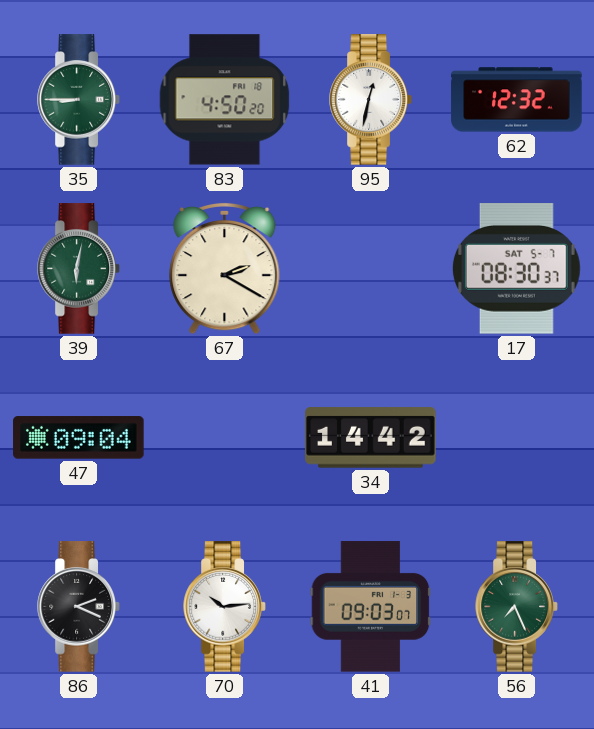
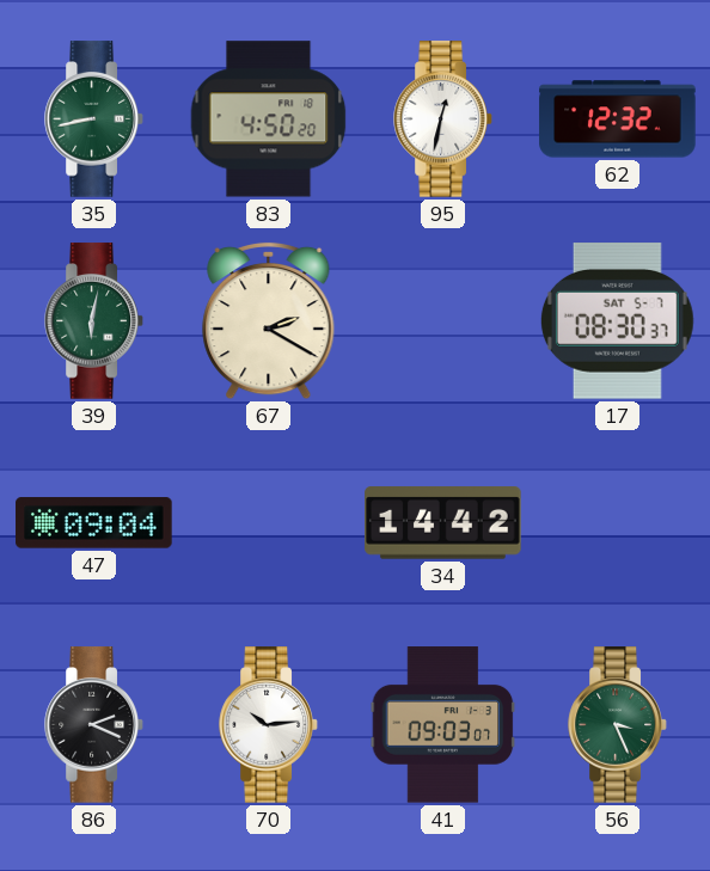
35: 8:45 -> 8:43 (94, 119)
56: 7:26 -> 3:26 (618, 725)
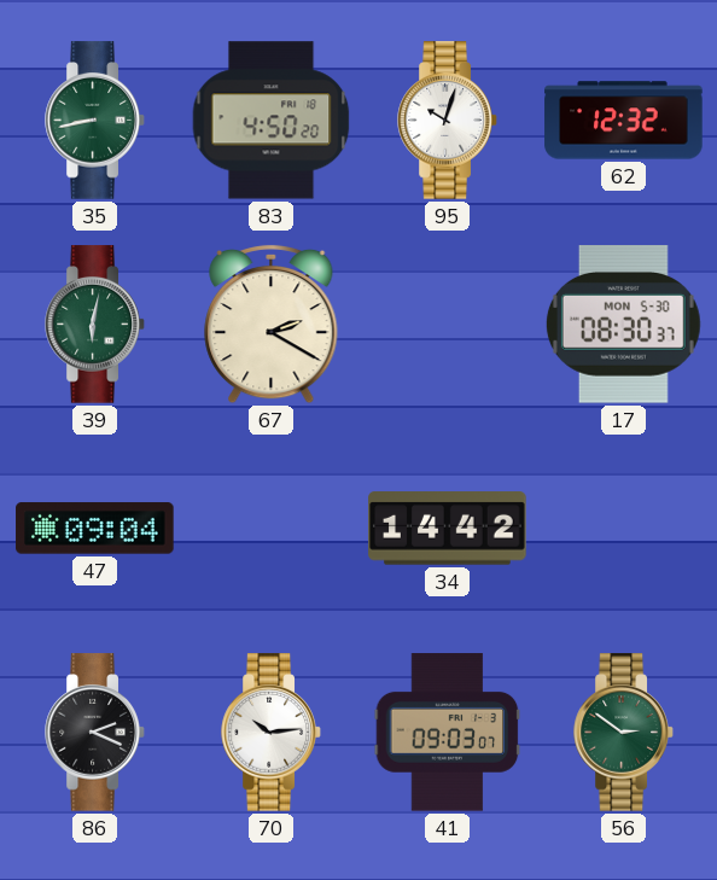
95: 12:32 -> 10:03 (448, 121)
17 date: SAT 5-7 -> MON 5-30 (623, 325)
56: 3:26 -> 2:51 (624, 733)
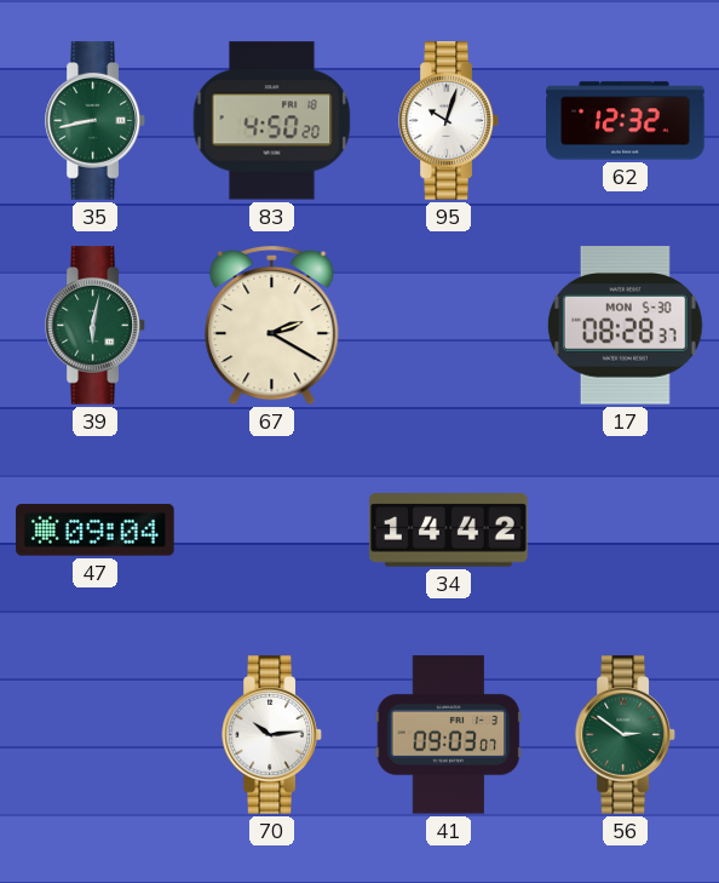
17: 08:30 -> 08:28 (625, 326)
86: 2:19 -> none (95, 733)
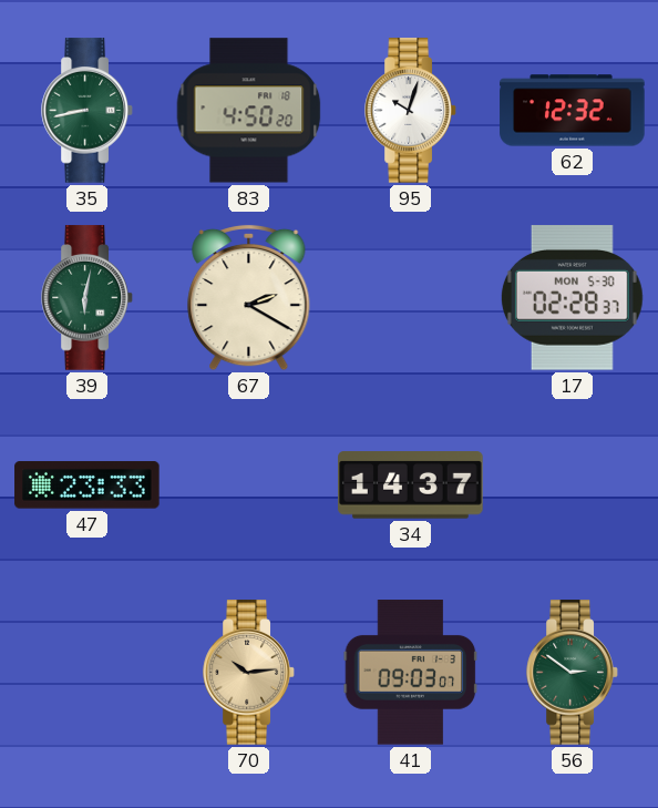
17: 08:28 -> 02:28 (572, 298)
47: 09:04 -> 23:33 (88, 485)
34: 14:42 -> 14:37 (411, 485)
70 dial: white -> champagne (249, 673)
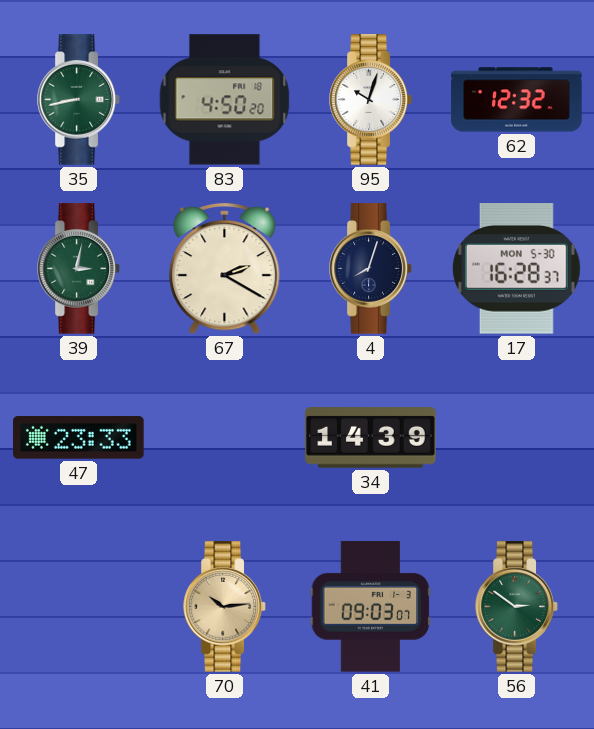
39: 6:02 -> 3:02 (79, 269)
4: none -> 8:03 (371, 269)
17: 02:28 -> 16:28 (516, 269)
34: 14:37 -> 14:39 (371, 438)
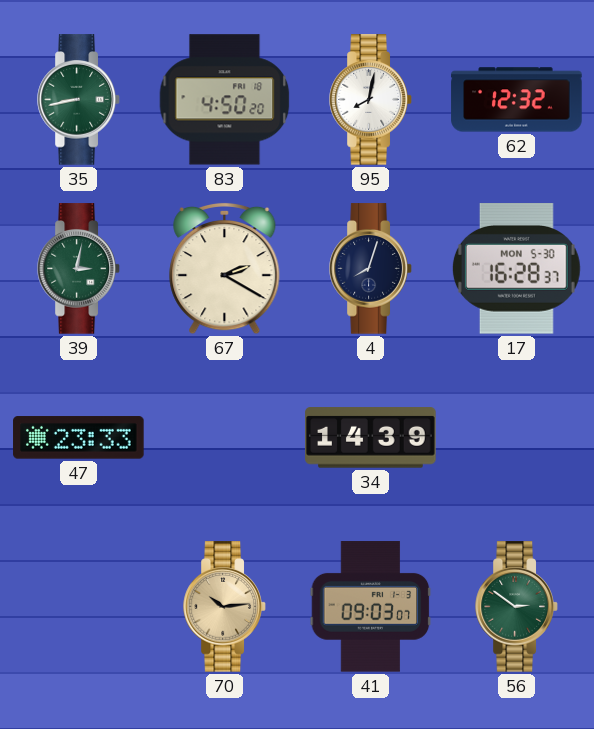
95: 10:03 -> 8:02 (371, 100)
